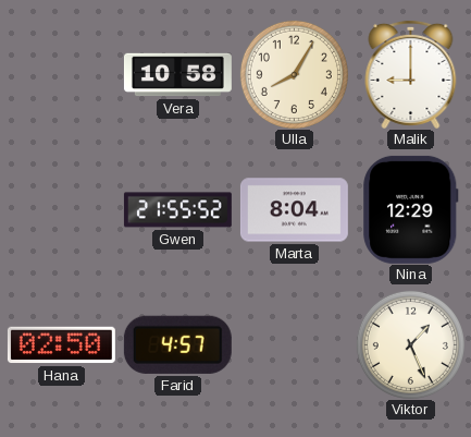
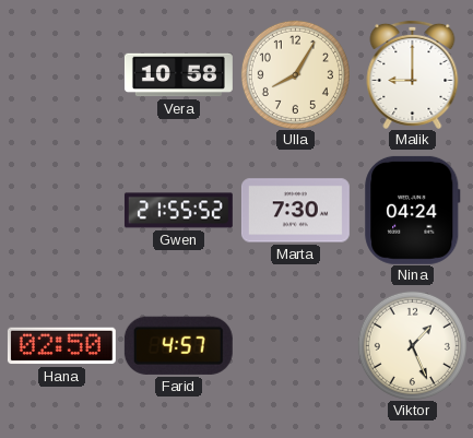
Marta: 8:04 -> 7:30 (295, 211)
Nina: 12:29 -> 04:24 (413, 210)
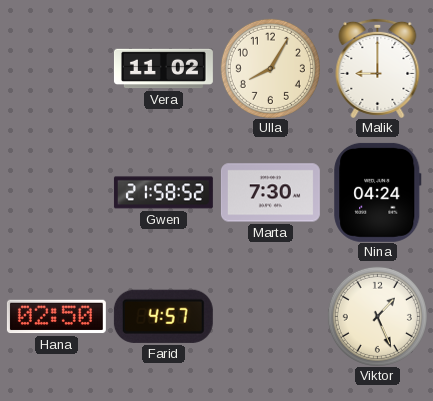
Vera: 10:58 -> 11:02 (163, 69)
Gwen: 21:55 -> 21:58 (163, 193)
